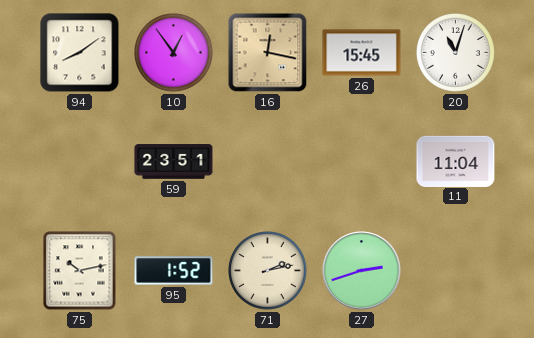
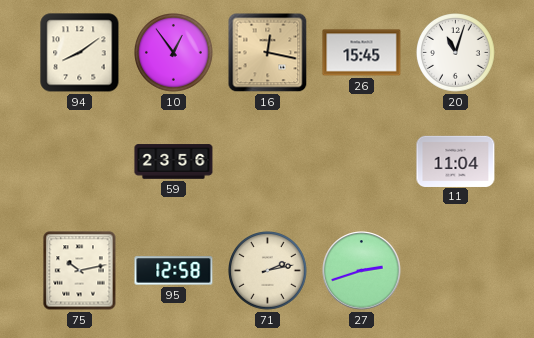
59: 23:51 -> 23:56 (174, 162)
95: 1:52 -> 12:58 (174, 271)
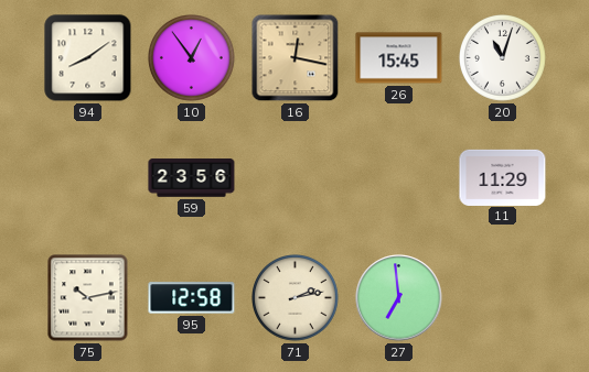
11: 11:04 -> 11:29 (503, 177)
27: 2:42 -> 6:59 (399, 298)
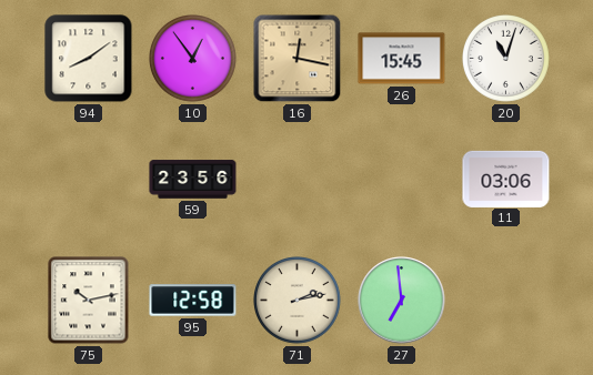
11: 11:29 -> 03:06 (506, 179)
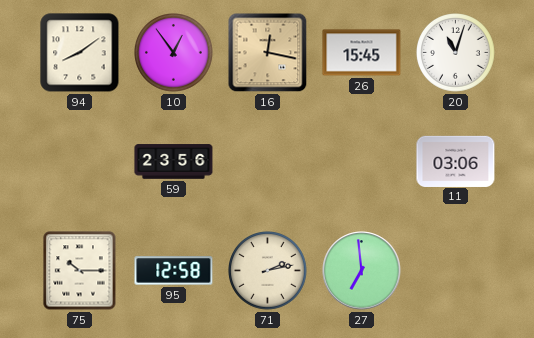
75: 10:13 -> 10:15 (80, 271)
